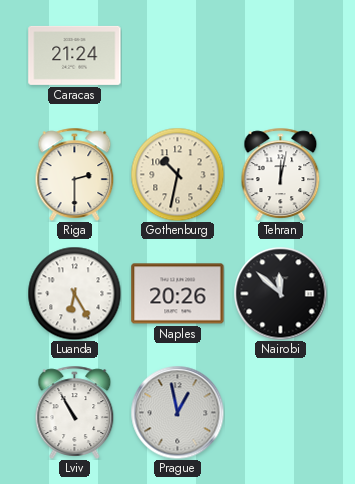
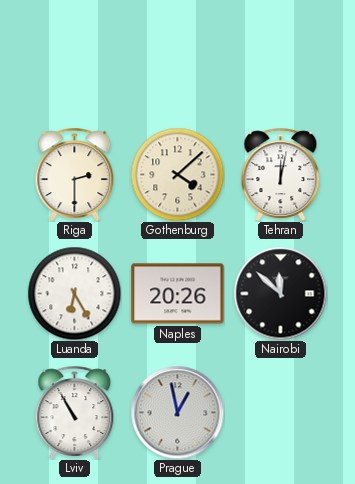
Caracas: 21:24 -> none (75, 55)
Gothenburg: 10:32 -> 4:08 (177, 174)
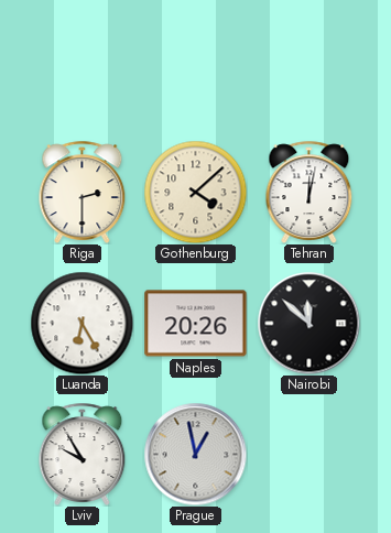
Lviv: 10:55 -> 9:55 (83, 454)
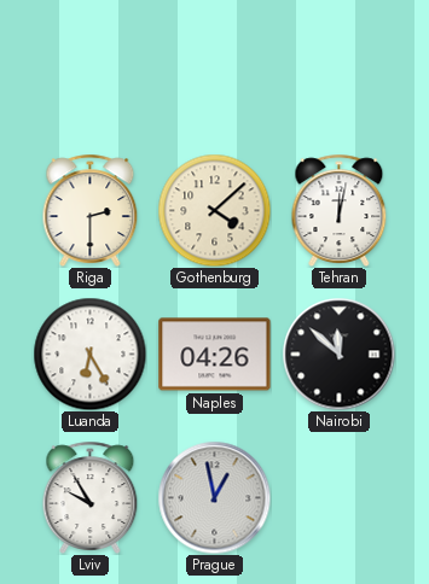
Naples: 20:26 -> 04:26 (215, 355)
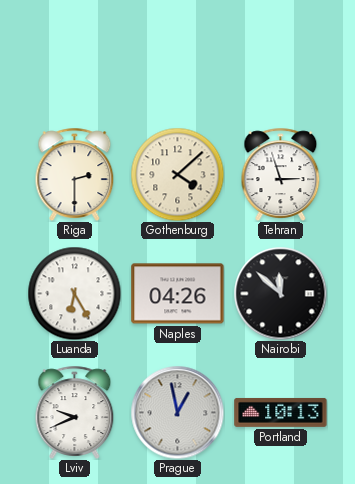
Tehran: 12:02 -> 2:57 (281, 174)
Lviv: 9:55 -> 9:41 (75, 412)
Portland: none -> 10:13 (281, 412)
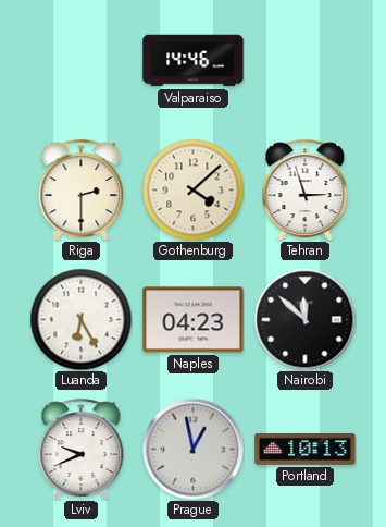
Valparaiso: none -> 14:46 (194, 61)
Naples: 04:26 -> 04:23 (194, 320)
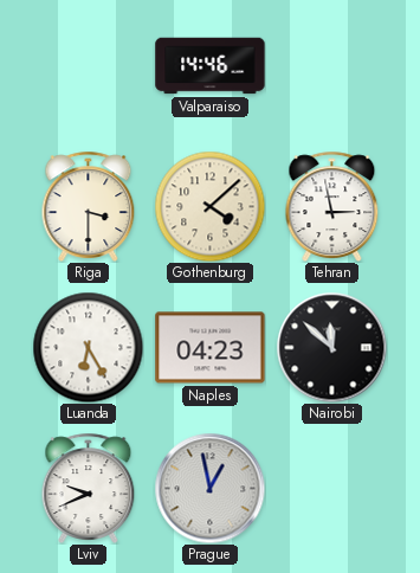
Riga: 2:30 -> 3:30 (89, 206)
Tehran: 2:57 -> 2:58 (332, 206)
Portland: 10:13 -> none (306, 449)
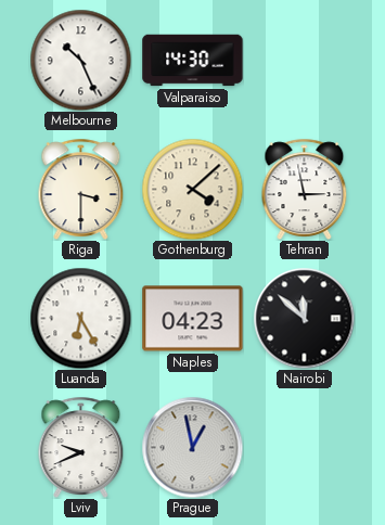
Melbourne: none -> 10:26 (80, 60)
Valparaiso: 14:46 -> 14:30 (193, 61)
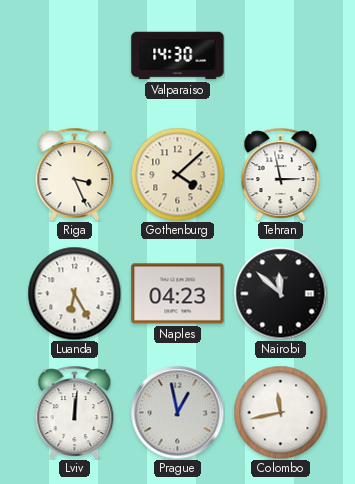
Melbourne: 10:26 -> none (80, 60)
Riga: 3:30 -> 3:26 (75, 174)
Lviv: 9:41 -> 12:01 (75, 412)
Colombo: none -> 11:43 (280, 412)
